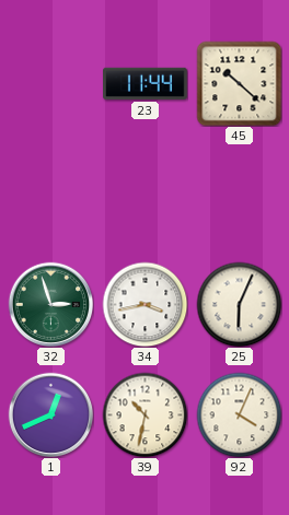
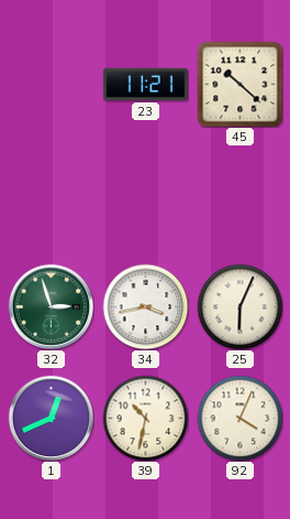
23: 11:44 -> 11:21 (146, 84)
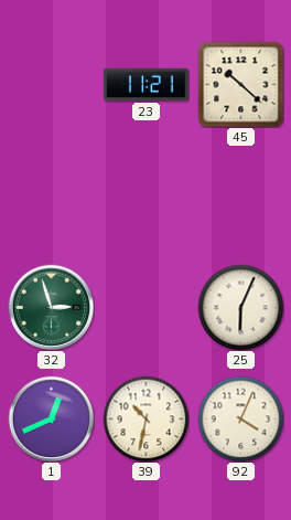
34: 3:43 -> none (145, 306)
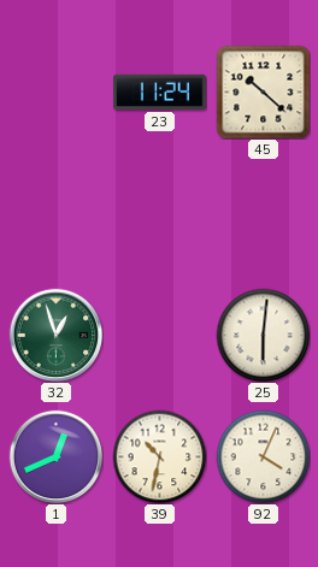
23: 11:21 -> 11:24 (160, 91)
32: 2:57 -> 12:57 (55, 335)
25: 6:04 -> 6:01 (263, 335)
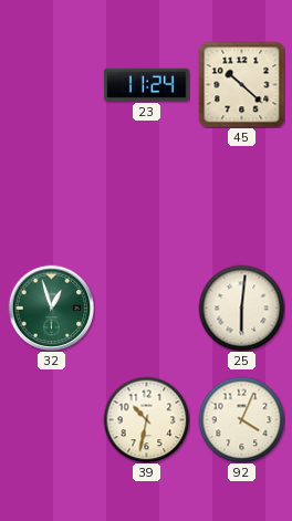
1: 12:41 -> none (55, 456)
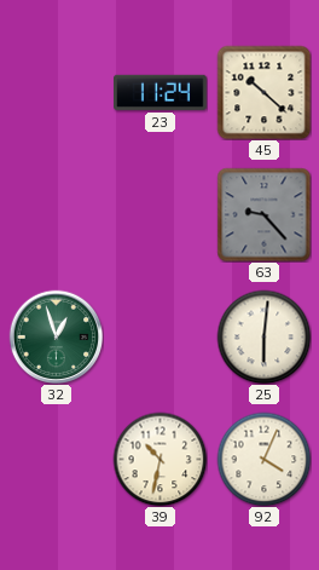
63: none -> 9:23 (263, 214)
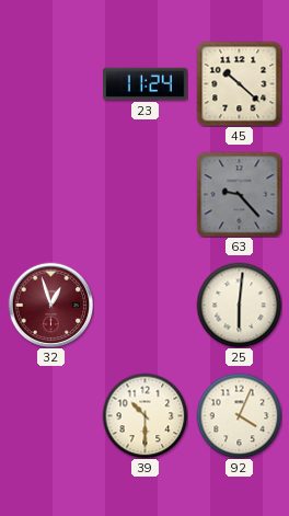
32 dial: green -> burgundy (50, 305)
39: 10:32 -> 10:30 (144, 415)
